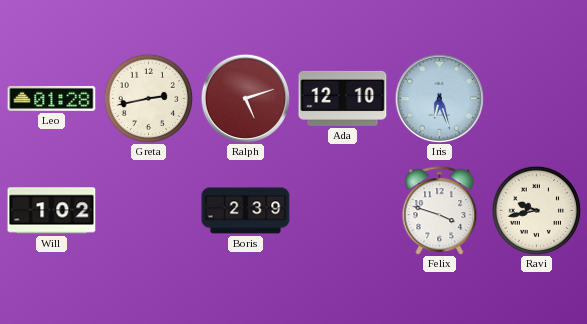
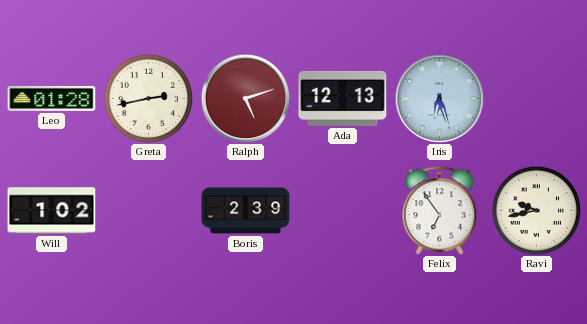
Ada: 12:10 -> 12:13 (343, 98)
Felix: 3:48 -> 6:54 (440, 211)
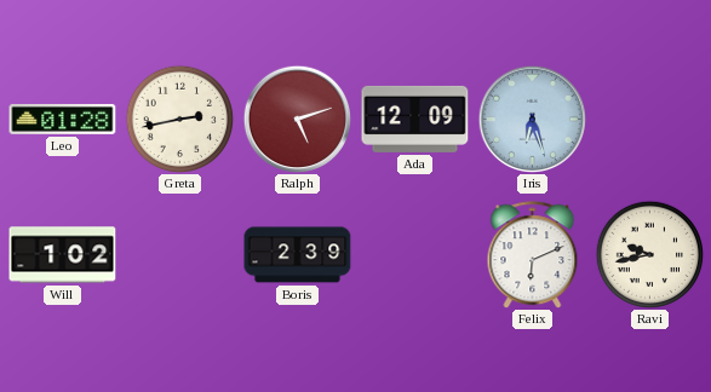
Ada: 12:13 -> 12:09 (415, 119)
Felix: 6:54 -> 6:11 (533, 255)
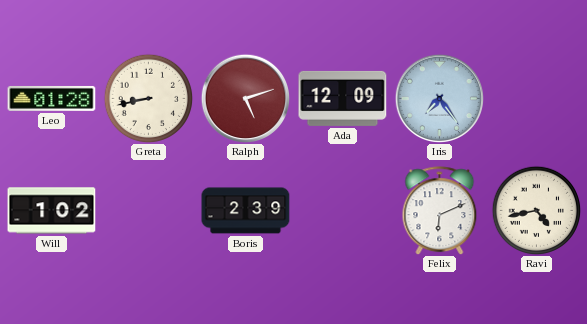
Greta: 2:43 -> 8:43 (148, 98)
Iris: 6:27 -> 7:24 (439, 98)
Ravi: 9:43 -> 4:43 (536, 210)
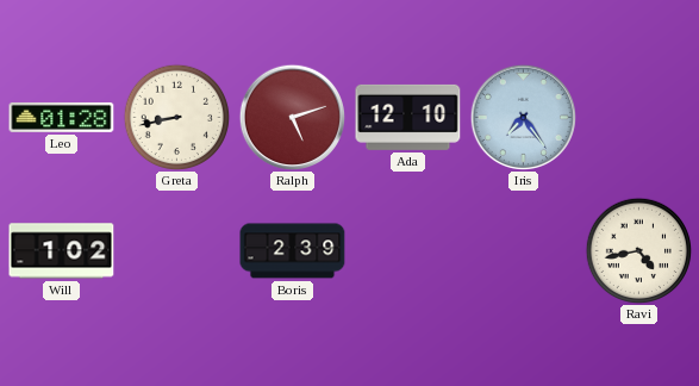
Ada: 12:09 -> 12:10 (408, 117)
Felix: 6:11 -> none (440, 211)
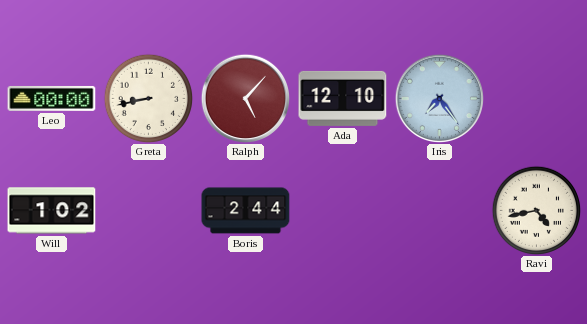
Leo: 01:28 -> 00:00 (52, 98)
Ralph: 5:12 -> 5:07 (245, 98)
Boris: 2:39 -> 2:44 (246, 211)
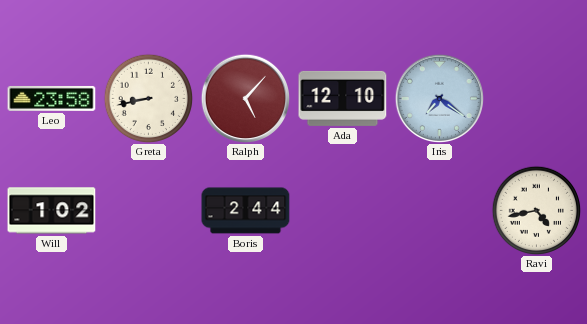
Leo: 00:00 -> 23:58 (52, 98)
Iris: 7:24 -> 7:21 (439, 98)
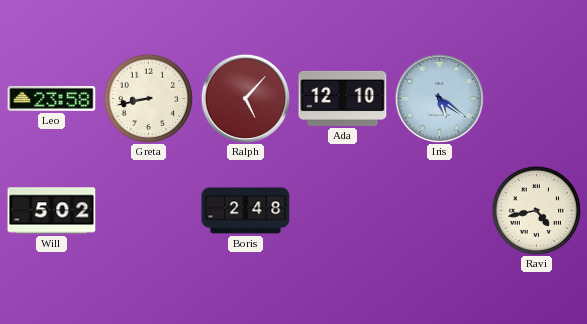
Iris: 7:21 -> 5:21 (439, 98)
Will: 1:02 -> 5:02 (52, 211)
Boris: 2:44 -> 2:48 (246, 211)
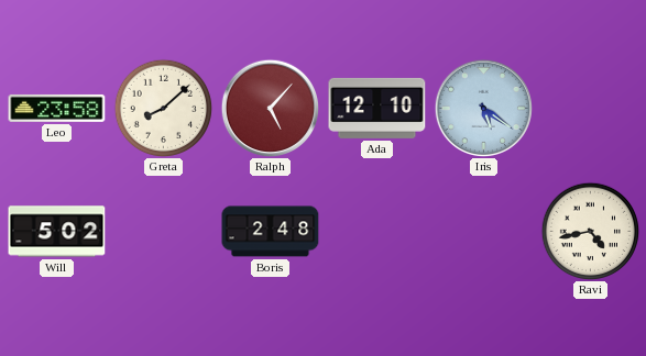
Greta: 8:43 -> 8:08 (163, 108)
